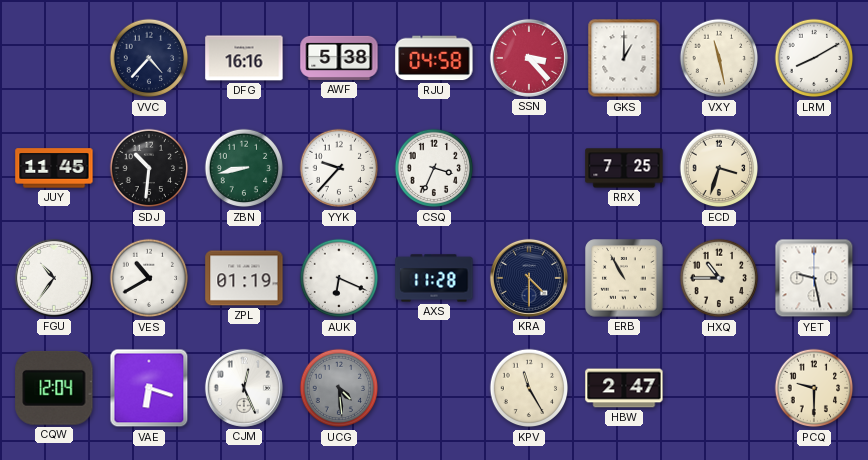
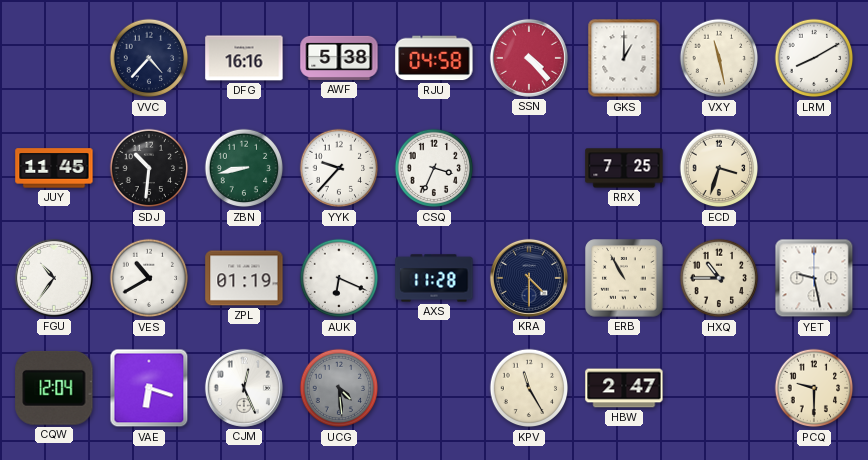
SSN: 3:23 -> 4:23 (529, 58)
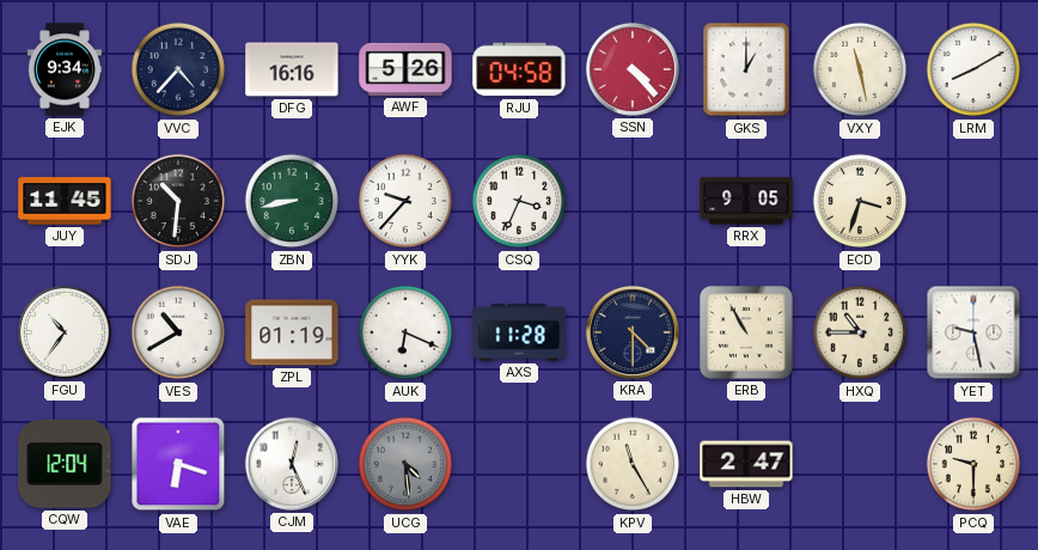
EJK: none -> 9:34 (65, 69)
AWF: 5:38 -> 5:26 (405, 69)
RRX: 7:25 -> 9:05 (746, 201)
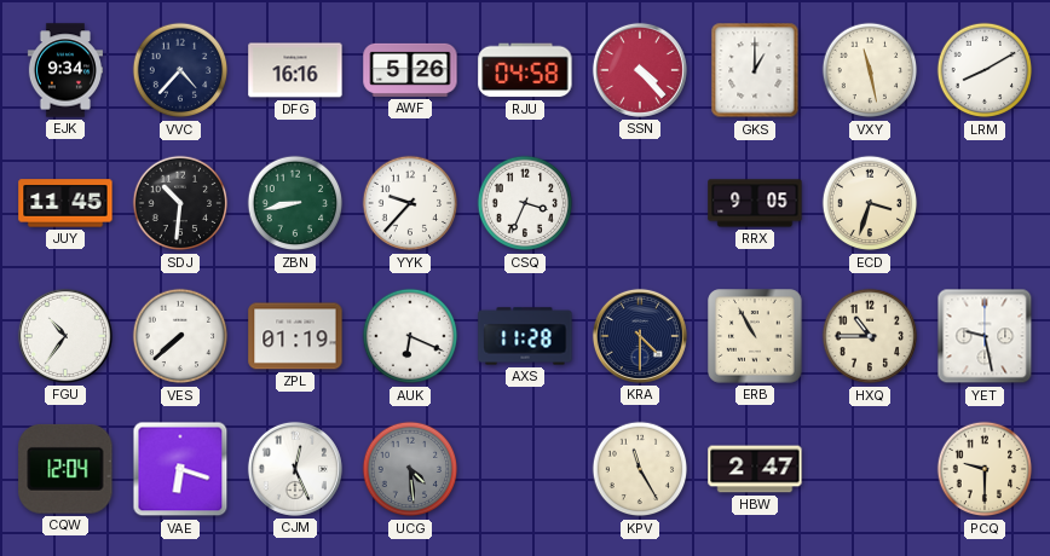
VES: 10:40 -> 7:38 (180, 336)
